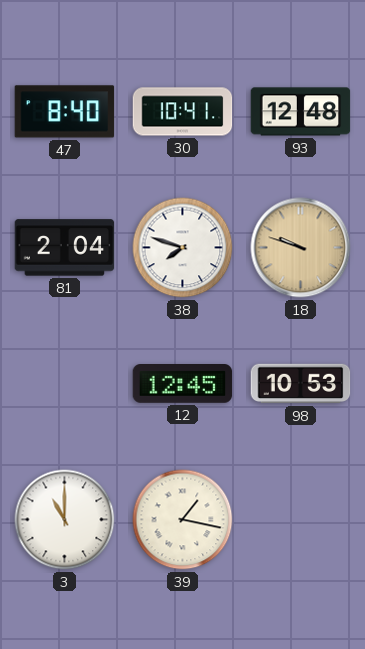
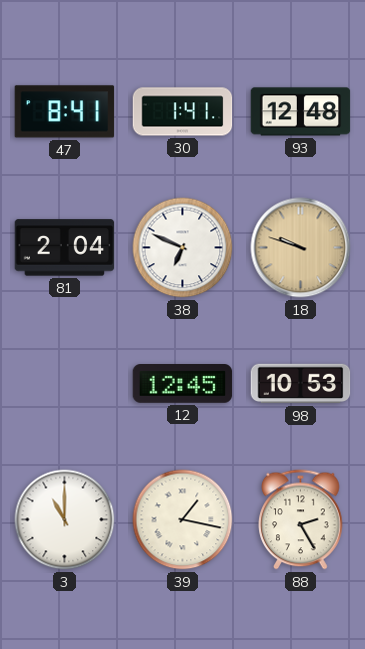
47: 8:40 -> 8:41 (65, 112)
30: 10:41 -> 1:41 (183, 112)
38: 7:48 -> 6:49 (183, 248)
88: none -> 2:25 (301, 520)
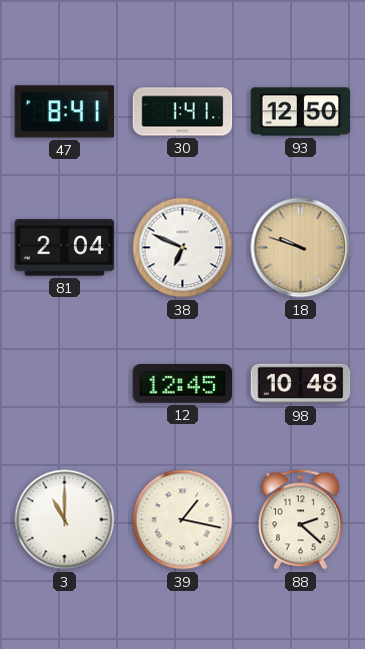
93: 12:48 -> 12:50 (301, 112)
98: 10:53 -> 10:48 (301, 384)
88: 2:25 -> 2:22 (301, 520)
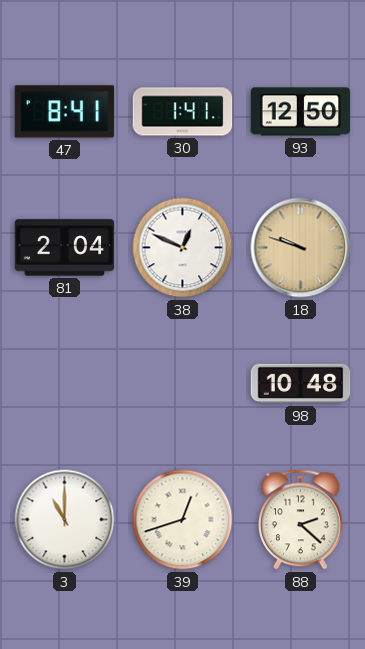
38: 6:49 -> 12:49 (183, 248)
12: 12:45 -> none (183, 384)
39: 1:17 -> 12:42 (183, 520)
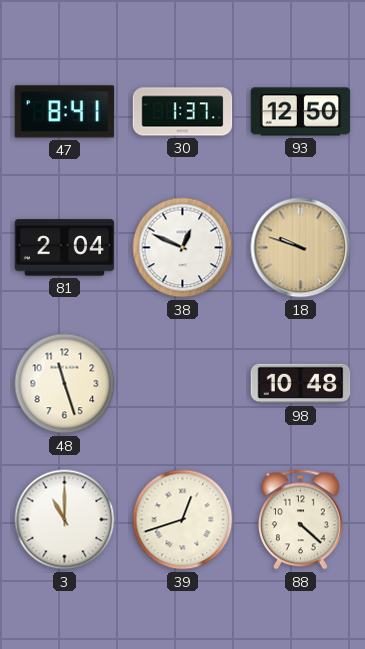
30: 1:41 -> 1:37 (183, 112)
48: none -> 11:27 (65, 384)
88: 2:22 -> 4:22 (301, 520)
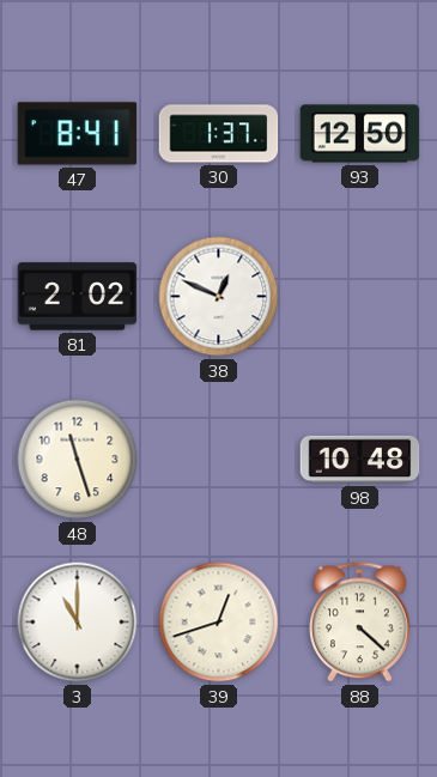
81: 2:04 -> 2:02 (78, 297)
18: 9:48 -> none (301, 248)
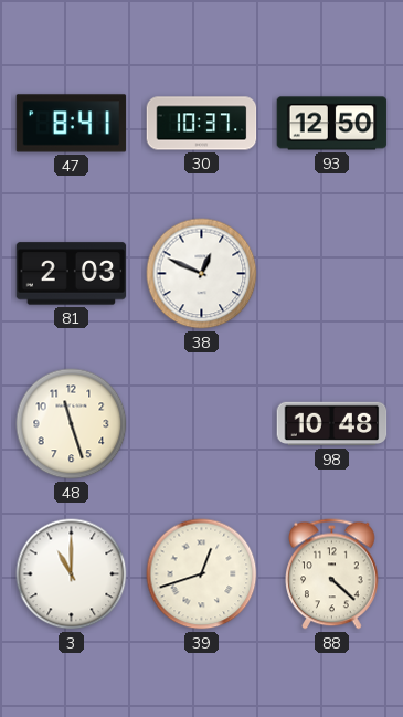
30: 1:37 -> 10:37 (202, 124)
81: 2:02 -> 2:03 (72, 274)
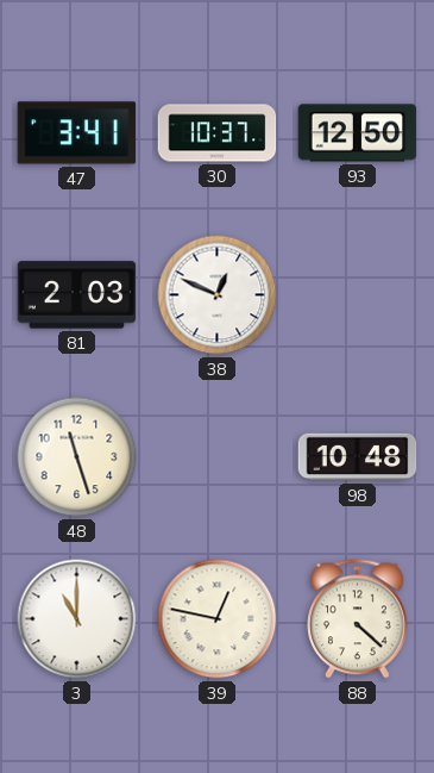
47: 8:41 -> 3:41 (77, 133)
39: 12:42 -> 12:47 (218, 619)
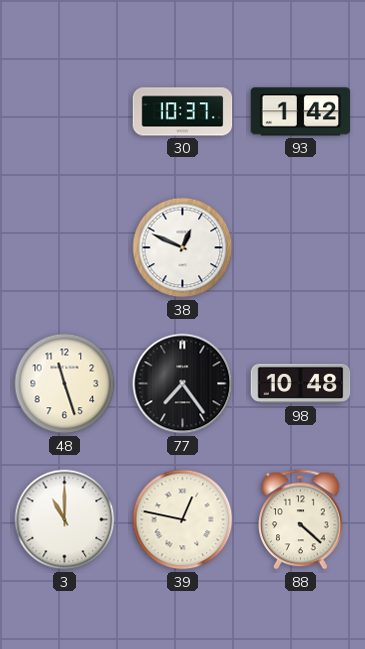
47: 3:41 -> none (77, 133)
93: 12:50 -> 1:42 (301, 112)
81: 2:03 -> none (77, 295)
77: none -> 7:24 (183, 384)
